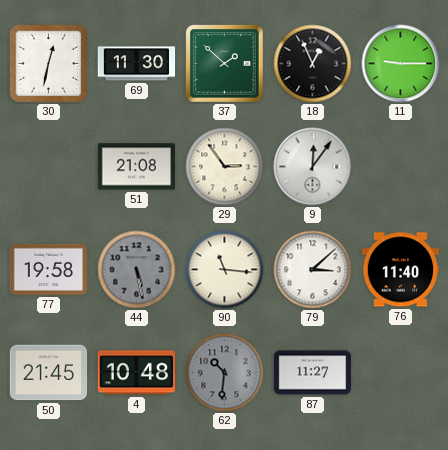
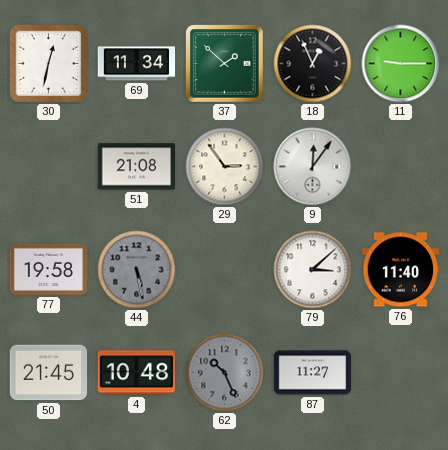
69: 11:30 -> 11:34 (137, 64)
90: 11:16 -> none (225, 270)
62: 10:31 -> 10:26 (225, 373)
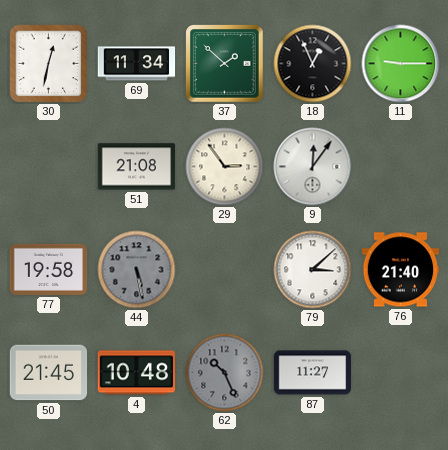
76: 11:40 -> 21:40 (401, 270)
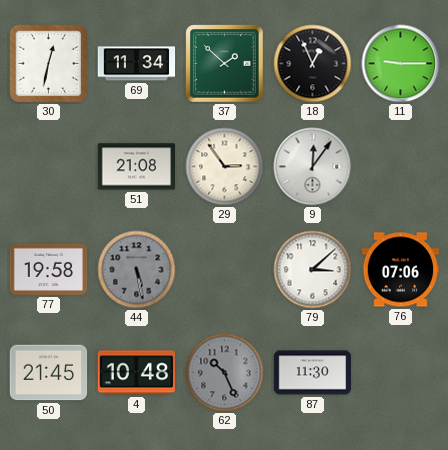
76: 21:40 -> 07:06 (401, 270)
87: 11:27 -> 11:30 (313, 373)
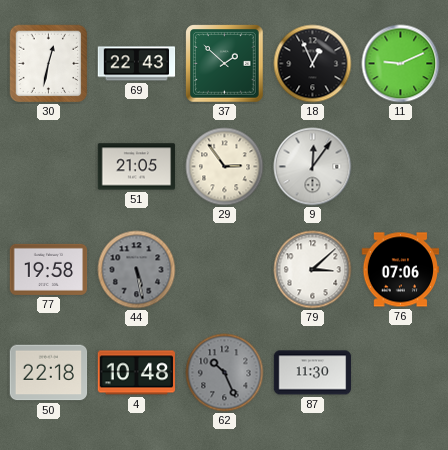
69: 11:34 -> 22:43 (137, 64)
11: 9:15 -> 9:11 (401, 64)
51: 21:08 -> 21:05 (137, 167)
50: 21:45 -> 22:18 (49, 373)
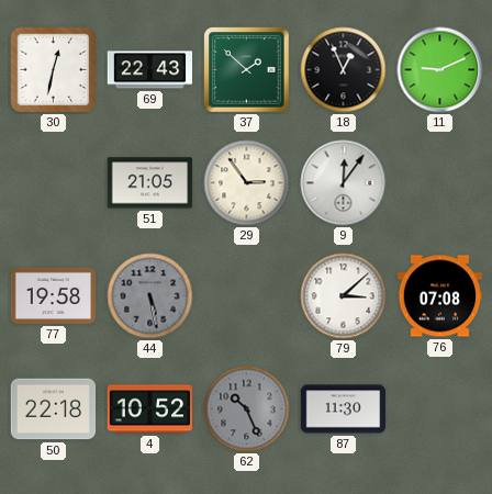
76: 07:06 -> 07:08 (440, 296)
4: 10:48 -> 10:52 (150, 409)
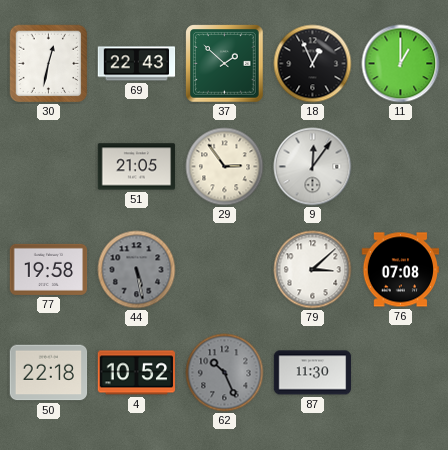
11: 9:11 -> 1:00 (401, 64)
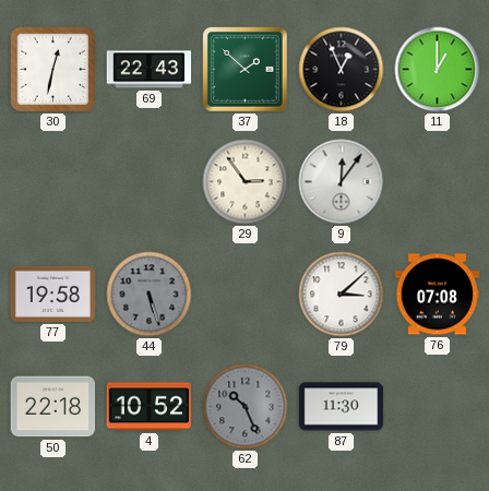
51: 21:05 -> none (137, 167)
44: 5:28 -> 5:27 (150, 295)
